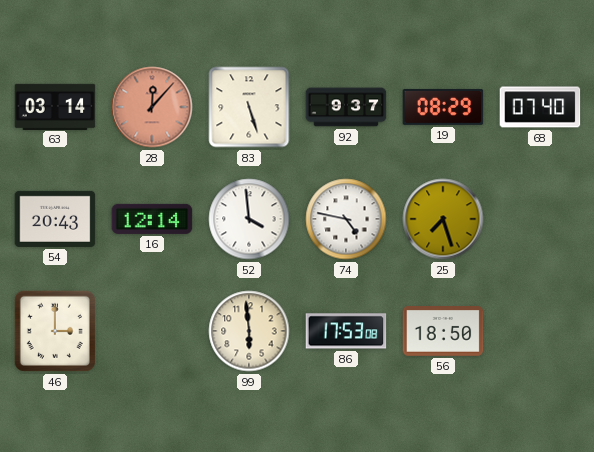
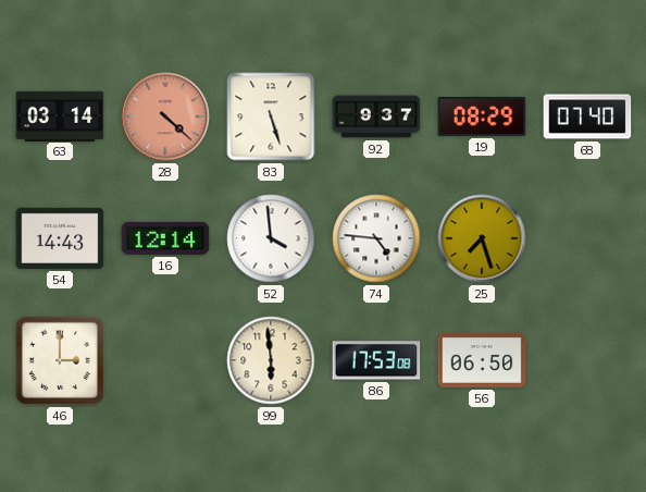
28: 12:07 -> 4:22 (165, 116)
54: 20:43 -> 14:43 (60, 238)
74: 4:47 -> 4:46 (376, 238)
56: 18:50 -> 06:50 (482, 361)
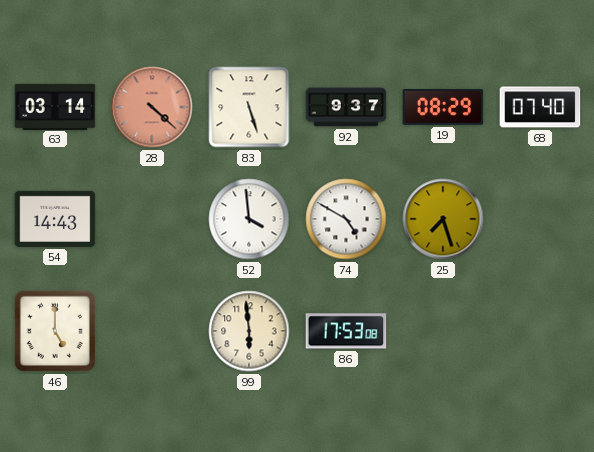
16: 12:14 -> none (165, 238)
74: 4:46 -> 4:50 (346, 219)
46: 3:00 -> 5:00 (55, 331)
56: 06:50 -> none (482, 361)
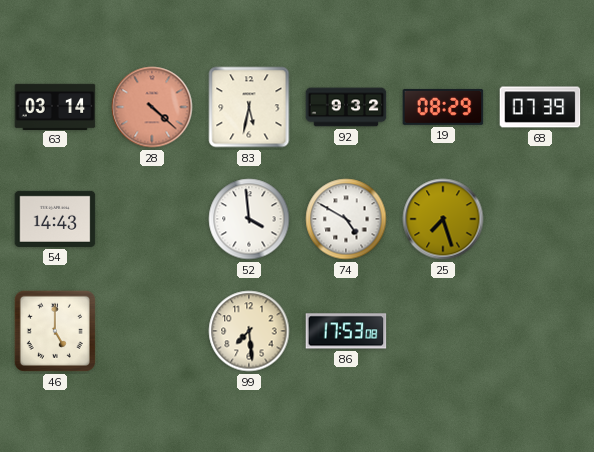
83: 5:27 -> 5:32 (249, 107)
92: 9:37 -> 9:32 (346, 107)
68: 07:40 -> 07:39 (540, 107)
99: 5:59 -> 7:29 (249, 331)
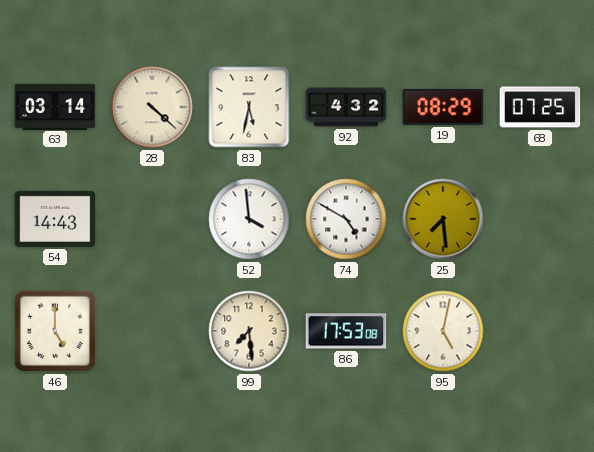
28 dial: salmon -> cream (152, 107)
92: 9:32 -> 4:32 (346, 107)
68: 07:39 -> 07:25 (540, 107)
25: 7:27 -> 7:29 (443, 219)
95: none -> 5:02 (443, 331)
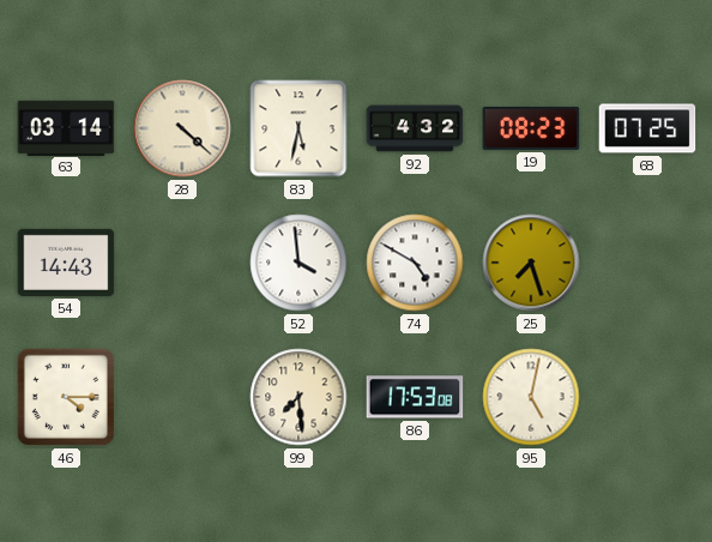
19: 08:29 -> 08:23 (531, 128)
25: 7:29 -> 7:27 (531, 263)
46: 5:00 -> 4:15 (66, 397)
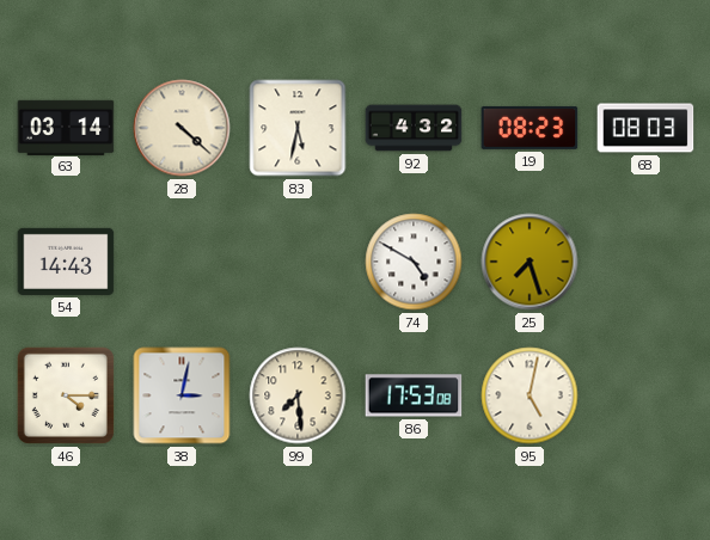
68: 07:25 -> 08:03 (645, 128)
52: 3:59 -> none (298, 263)
38: none -> 3:02 (182, 395)
